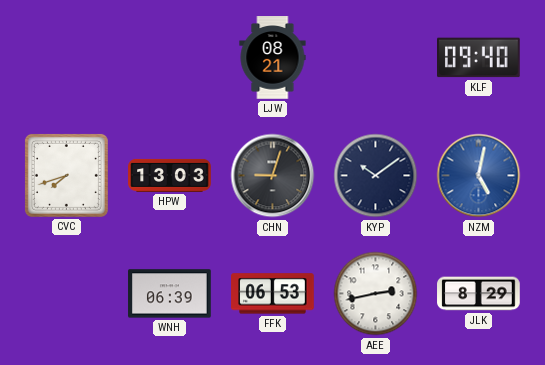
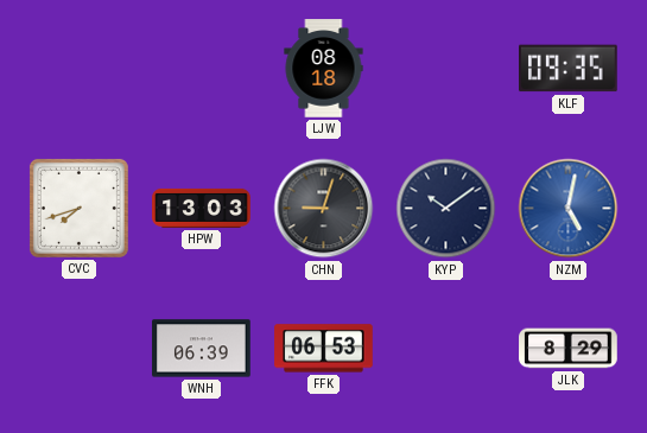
LJW: 08:21 -> 08:18 (324, 69)
KLF: 09:40 -> 09:35 (569, 69)
AEE: 2:43 -> none (376, 294)
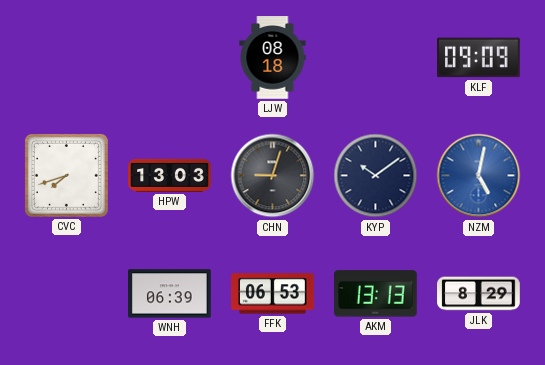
KLF: 09:35 -> 09:09 (479, 58)
AKM: none -> 13:13 (376, 294)
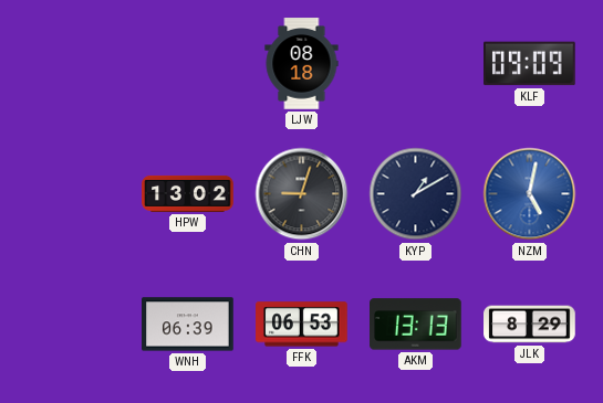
CVC: 7:42 -> none (66, 175)
HPW: 13:03 -> 13:02 (188, 193)
KYP: 10:09 -> 1:10 (416, 194)
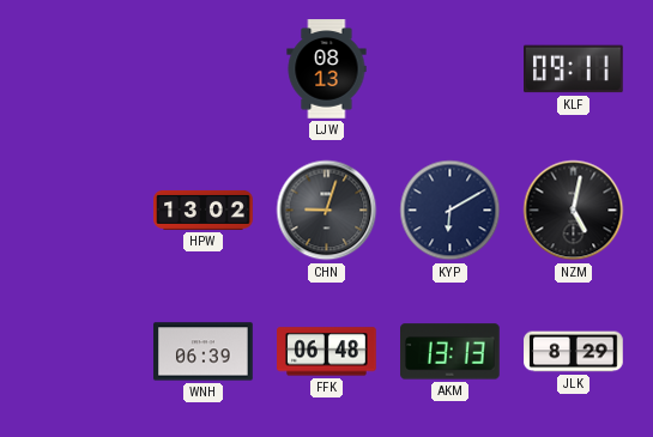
LJW: 08:18 -> 08:13 (327, 69)
KLF: 09:09 -> 09:11 (574, 69)
KYP: 1:10 -> 6:10 (451, 211)
NZM dial: blue -> black (574, 211)
FFK: 06:53 -> 06:48 (327, 352)
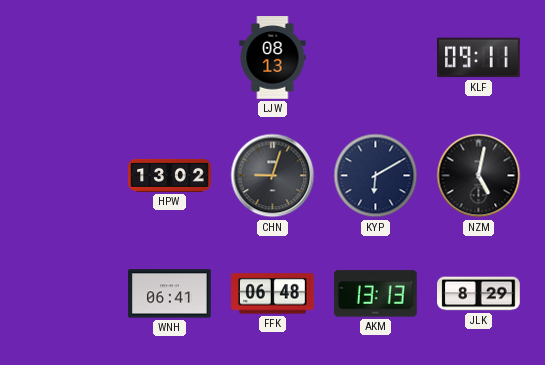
WNH: 06:39 -> 06:41 (170, 294)
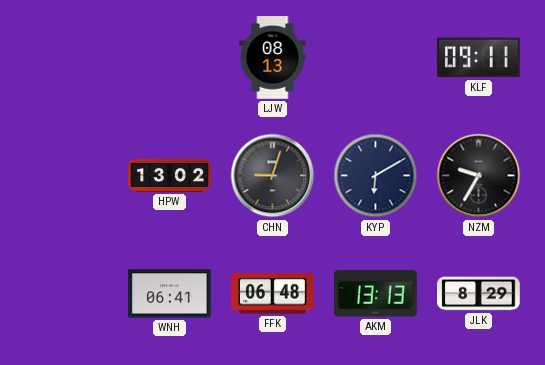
NZM: 5:02 -> 9:35 (479, 176)
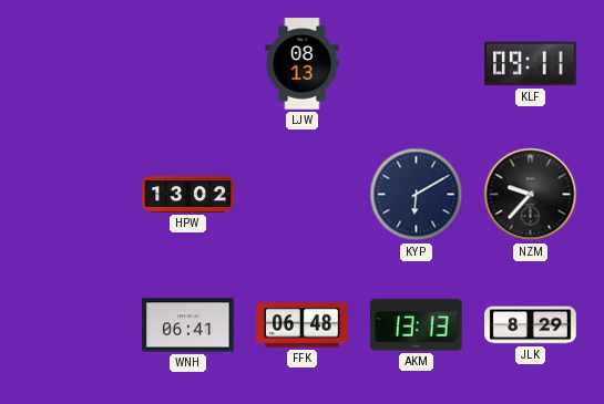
CHN: 9:03 -> none (273, 176)
NZM: 9:35 -> 9:37 (531, 195)
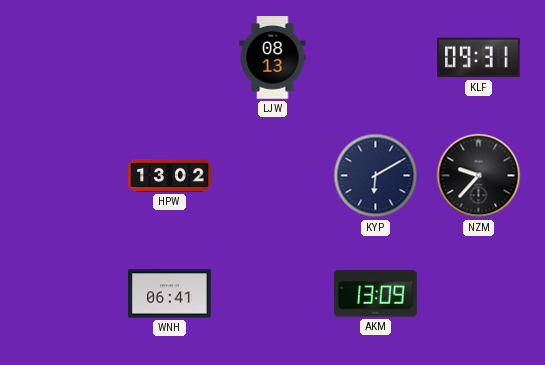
KLF: 09:11 -> 09:31 (479, 58)
FFK: 06:48 -> none (303, 325)
AKM: 13:13 -> 13:09 (376, 294)
JLK: 8:29 -> none (531, 325)
